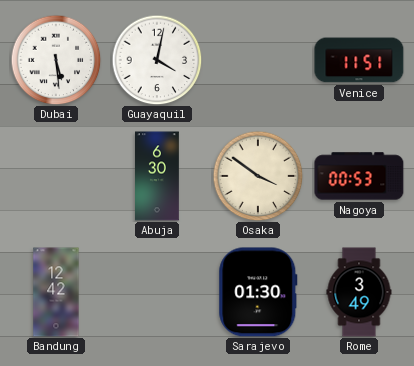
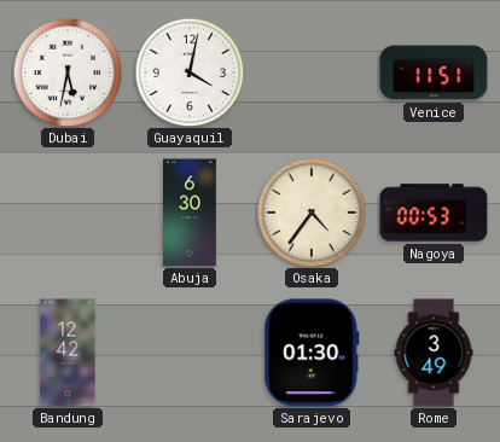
Dubai: 5:29 -> 5:32 (68, 72)
Osaka: 3:51 -> 4:36 (312, 213)
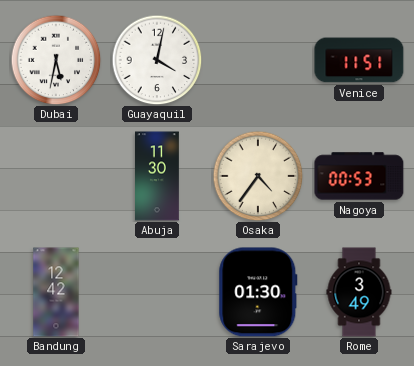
Abuja: 6:30 -> 11:30 (158, 176)
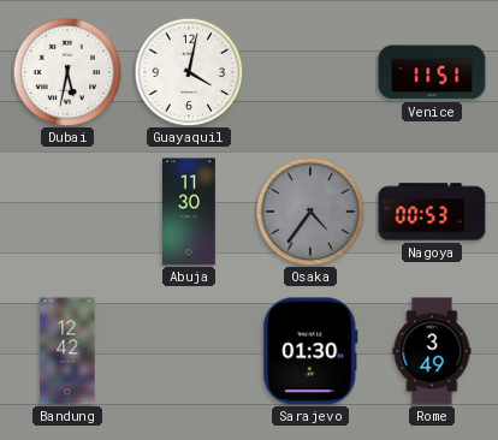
Osaka dial: cream -> grey (310, 212)
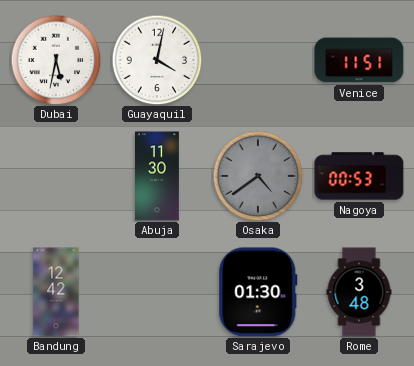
Osaka: 4:36 -> 4:39 (258, 176)
Rome: 3:49 -> 3:48 (359, 292)
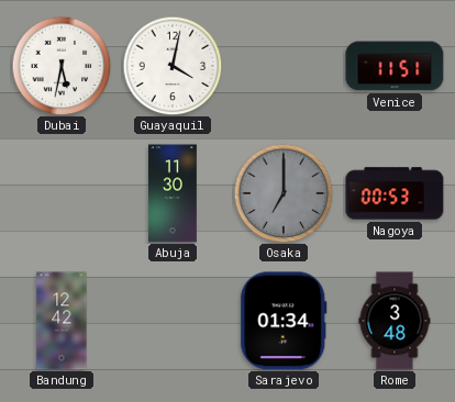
Osaka: 4:39 -> 7:00 (284, 193)
Sarajevo: 01:30 -> 01:34 (284, 321)
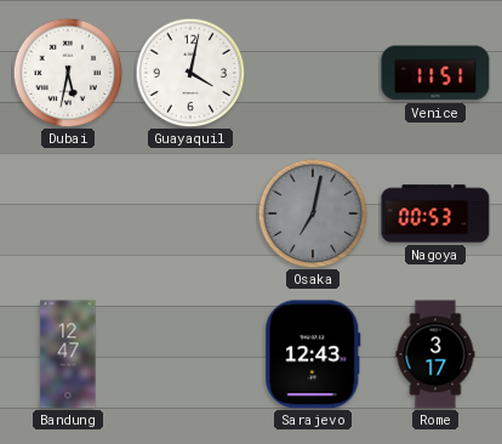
Abuja: 11:30 -> none (174, 193)
Osaka: 7:00 -> 7:02 (313, 214)
Bandung: 12:42 -> 12:47 (68, 354)
Sarajevo: 01:34 -> 12:43 (313, 354)
Rome: 3:48 -> 3:17 (435, 354)
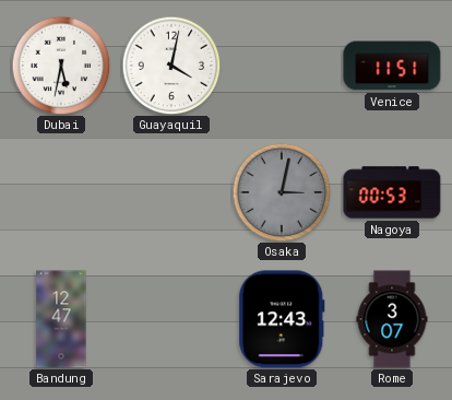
Osaka: 7:02 -> 3:02 (282, 192)
Rome: 3:17 -> 3:07 (392, 319)
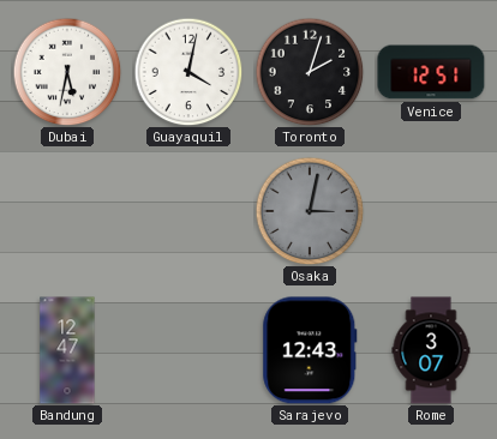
Toronto: none -> 2:03 (310, 72)
Venice: 11:51 -> 12:51 (431, 72)
Nagoya: 00:53 -> none (392, 192)
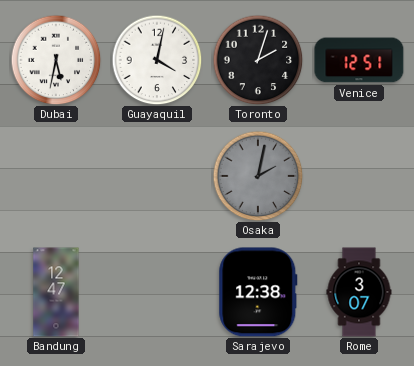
Osaka: 3:02 -> 2:02 (258, 176)
Sarajevo: 12:43 -> 12:38 (258, 292)
